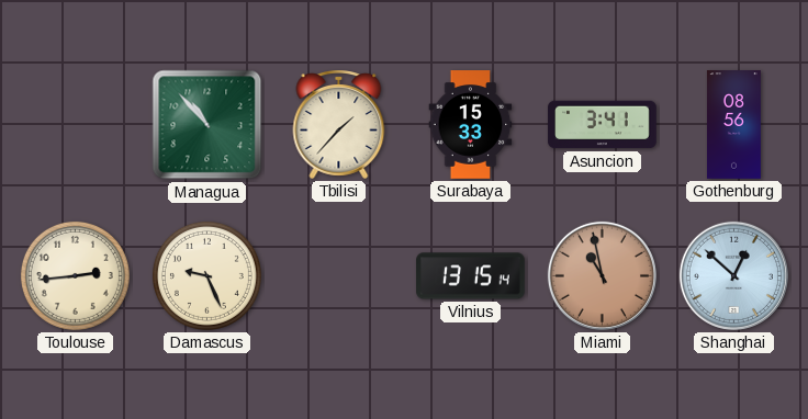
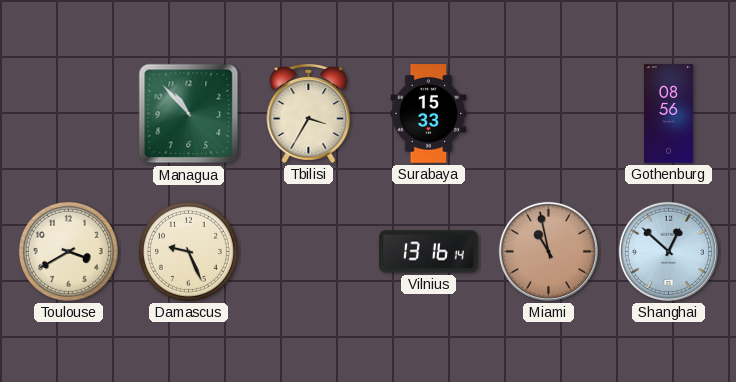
Tbilisi: 1:37 -> 3:35 (309, 114)
Asuncion: 3:41 -> none (603, 125)
Toulouse: 2:44 -> 3:40 (68, 251)
Vilnius: 13:15 -> 13:16 (429, 252)
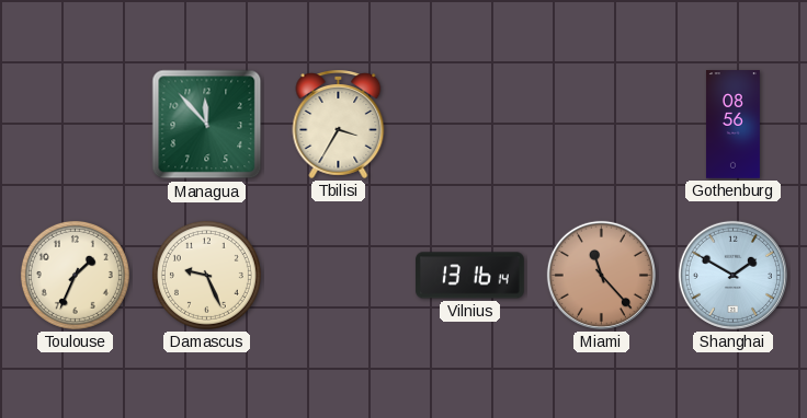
Managua: 10:53 -> 11:53 (207, 125)
Surabaya: 15:33 -> none (429, 114)
Toulouse: 3:40 -> 1:34 (75, 275)
Miami: 10:58 -> 11:23 (601, 275)
Shanghai: 12:52 -> 1:50 (732, 275)
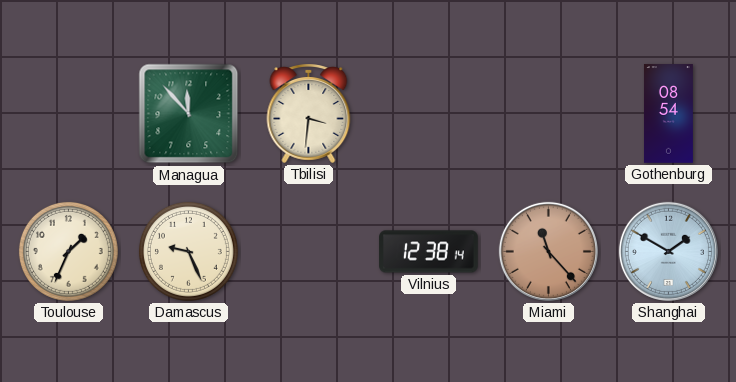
Tbilisi: 3:35 -> 3:31 (309, 114)
Gothenburg: 08:56 -> 08:54 (668, 114)
Vilnius: 13:16 -> 12:38 (429, 252)
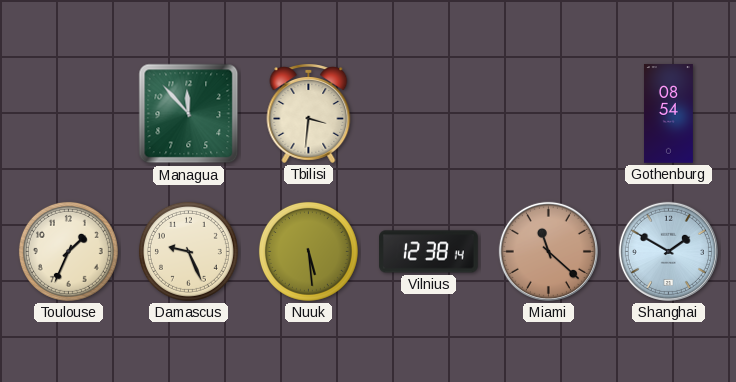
Nuuk: none -> 5:29 (308, 251)
Miami: 11:23 -> 11:22 (548, 251)
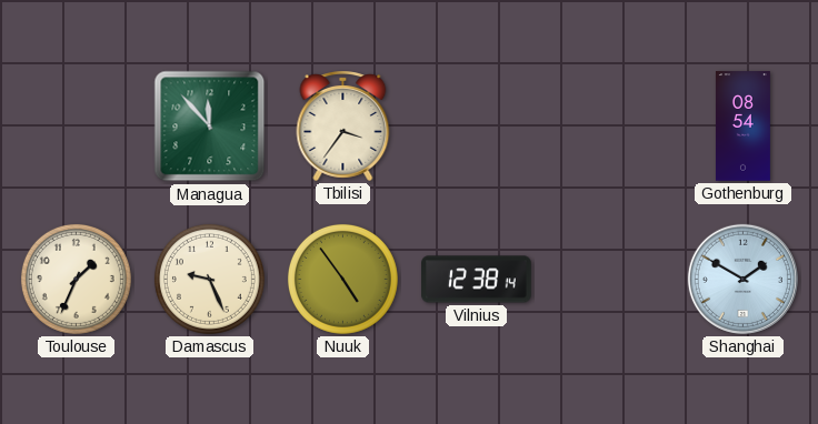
Tbilisi: 3:31 -> 3:36 (343, 127)
Nuuk: 5:29 -> 4:54 (342, 279)
Miami: 11:22 -> none (548, 251)
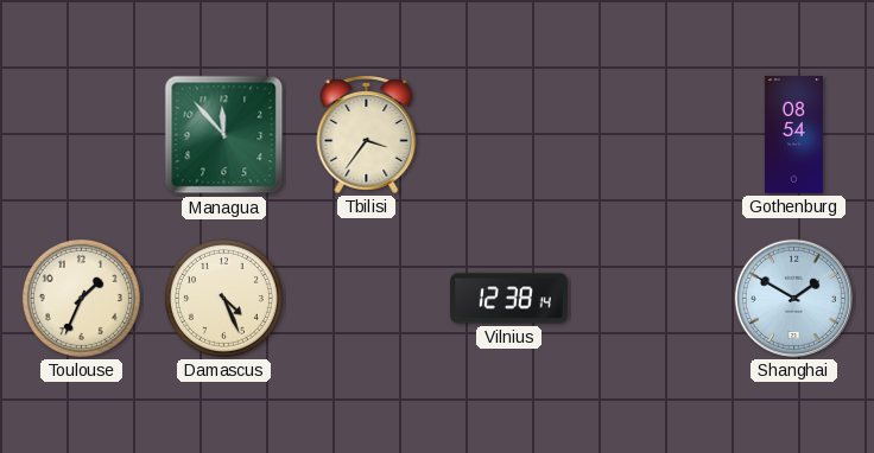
Damascus: 9:26 -> 4:26 (223, 298)
Nuuk: 4:54 -> none (342, 279)
